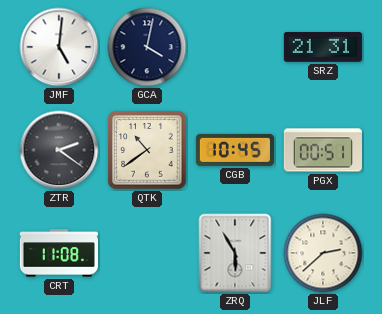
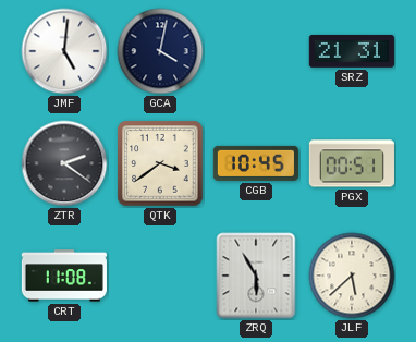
QTK: 10:39 -> 3:39 (160, 163)
JLF: 2:38 -> 5:38 (352, 276)
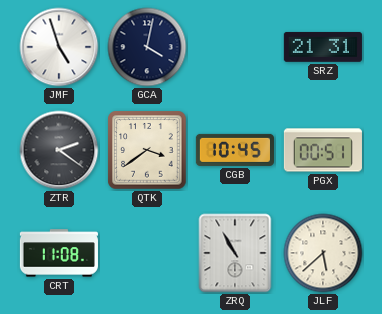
JMF: 5:01 -> 4:57 (59, 47)
ZRQ: 5:55 -> 10:55 (235, 253)
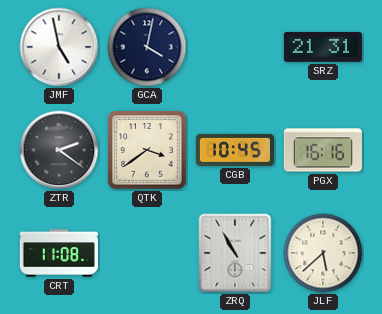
JMF: 4:57 -> 4:58 (59, 47)
PGX: 00:51 -> 16:16 (323, 150)
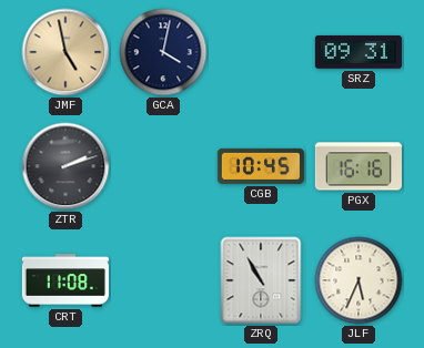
JMF dial: white -> champagne (65, 52)
SRZ: 21:31 -> 09:31 (359, 52)
ZTR: 2:21 -> 2:12 (65, 166)
QTK: 3:39 -> none (147, 150)
JLF: 5:38 -> 5:34 (359, 280)
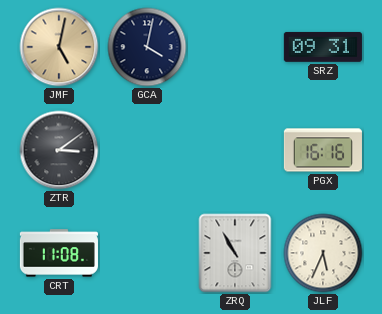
JMF: 4:58 -> 5:02 (59, 47)
ZTR: 2:12 -> 3:09 (59, 150)
CGB: 10:45 -> none (261, 166)
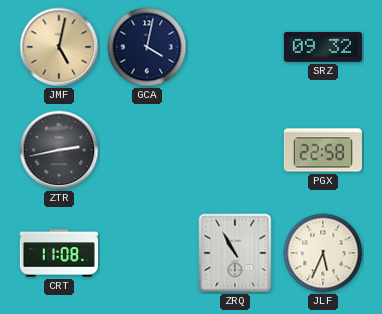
SRZ: 09:31 -> 09:32 (323, 47)
ZTR: 3:09 -> 2:43 (59, 150)
PGX: 16:16 -> 22:58 (323, 150)
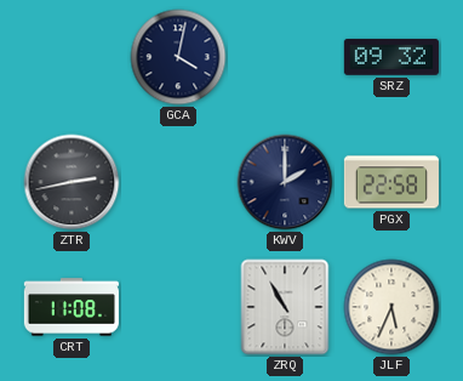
JMF: 5:02 -> none (59, 47)
KWV: none -> 2:00 (285, 182)
